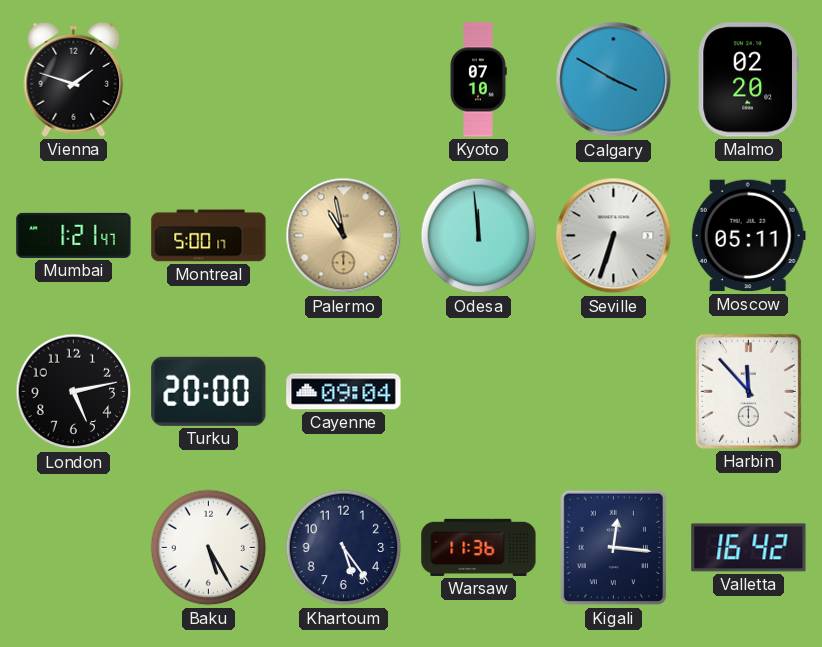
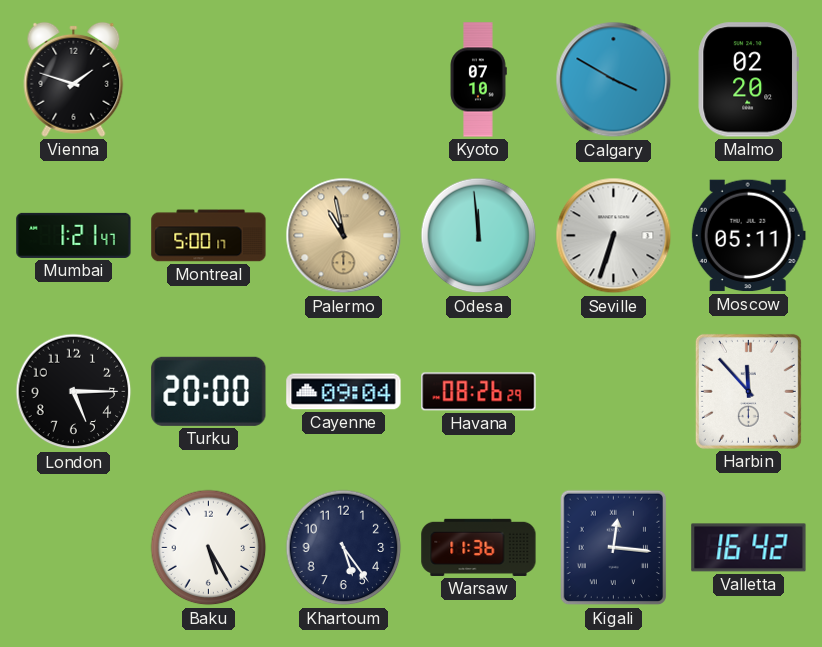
London: 5:13 -> 5:15 (74, 392)
Havana: none -> 08:26 (479, 392)
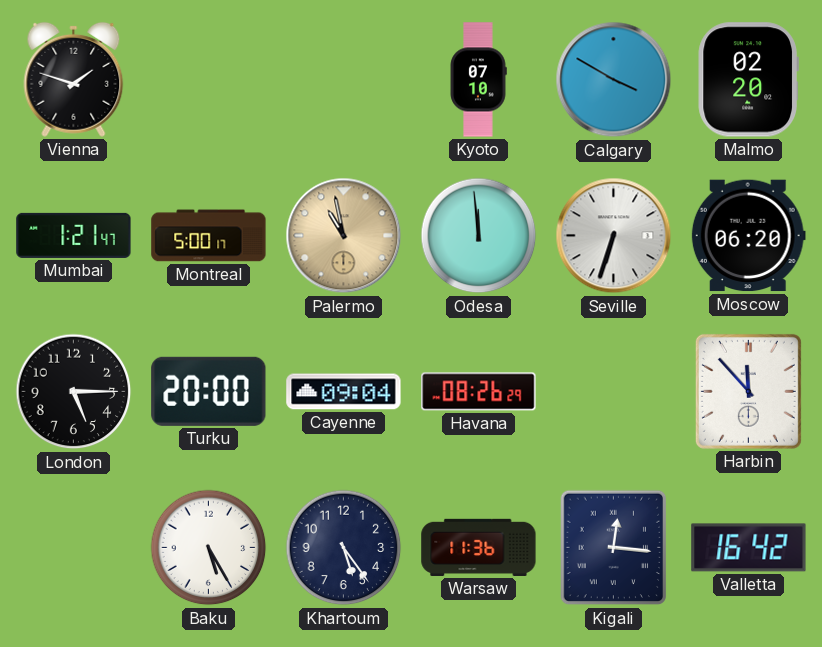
Moscow: 05:11 -> 06:20 (748, 236)
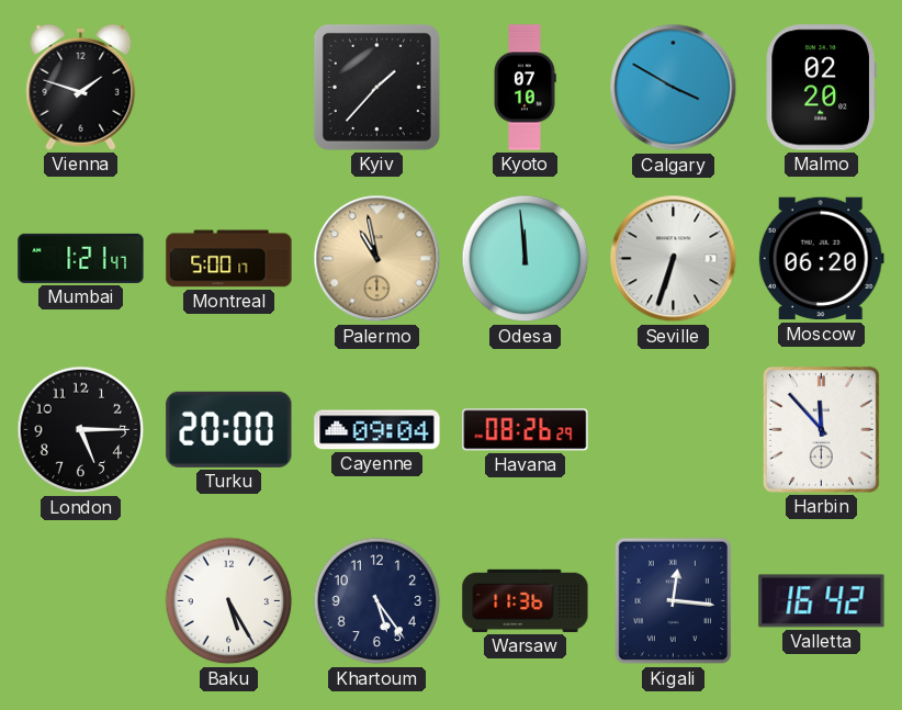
Kyiv: none -> 1:37 (376, 87)
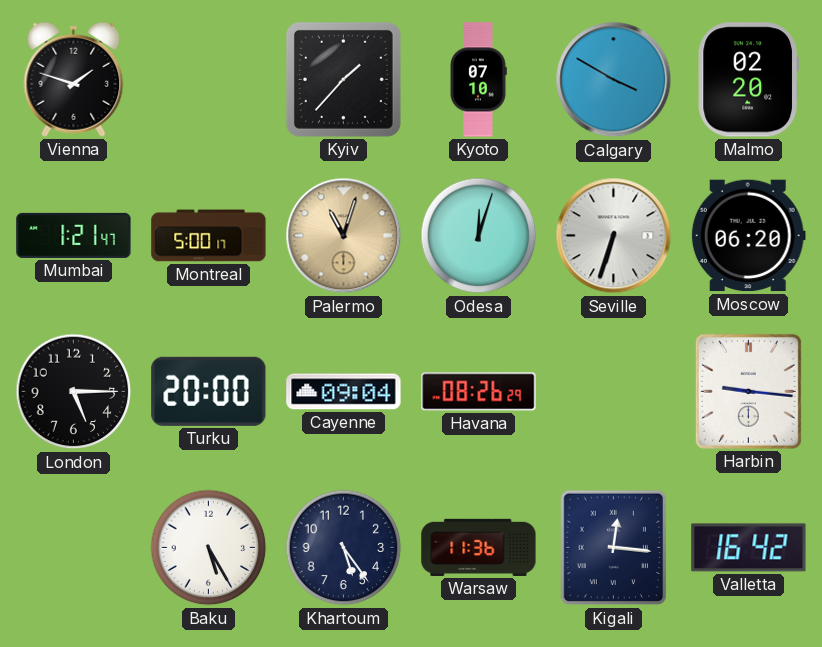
Palermo: 10:58 -> 11:03 (344, 236)
Odesa: 11:59 -> 12:03 (479, 236)
Harbin: 11:53 -> 9:16 (748, 391)
